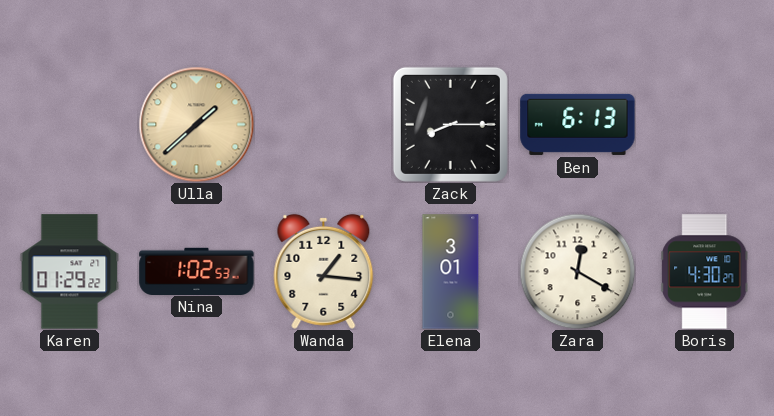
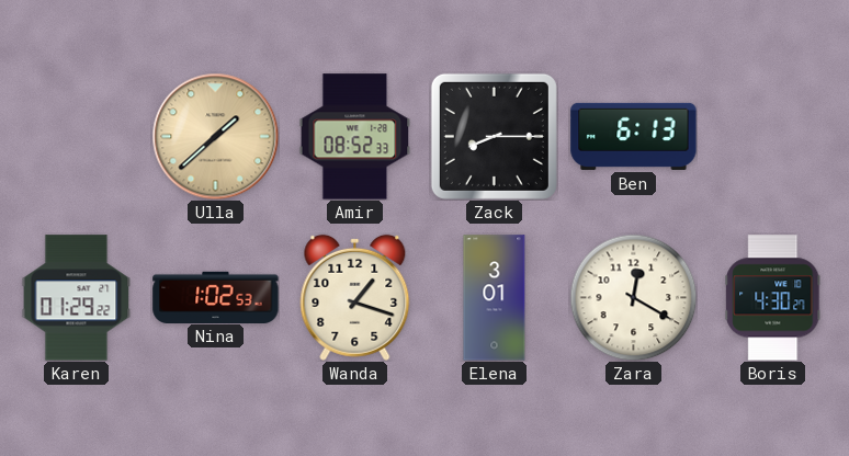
Amir: none -> 08:52 (355, 137)
Wanda: 1:16 -> 1:18 (355, 297)
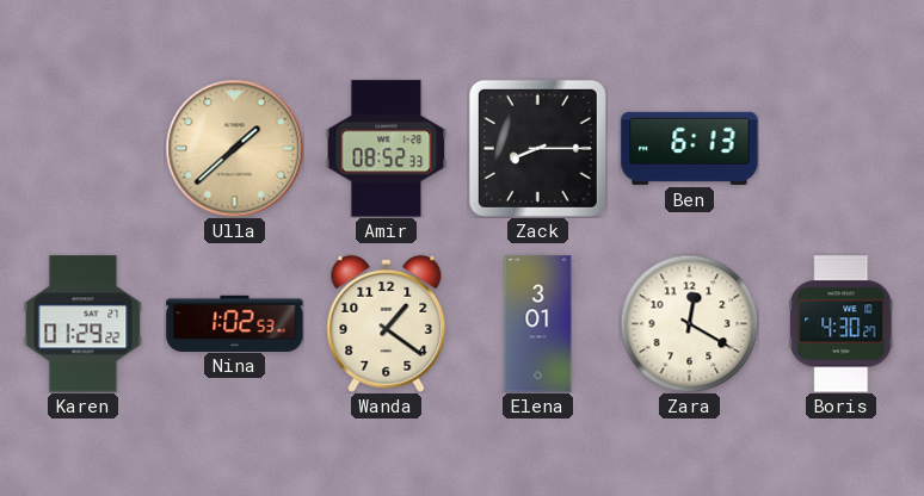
Wanda: 1:18 -> 1:21 (387, 323)
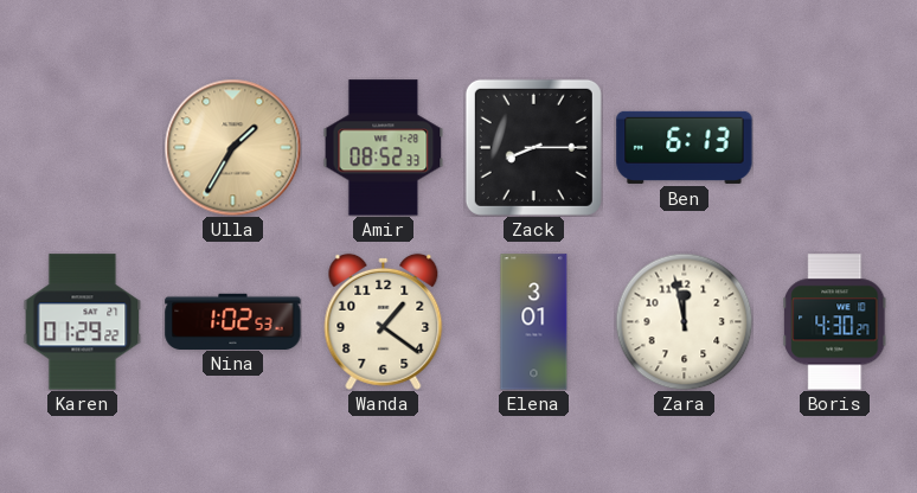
Ulla: 1:38 -> 1:35 (232, 147)
Zara: 12:20 -> 11:58 (684, 321)
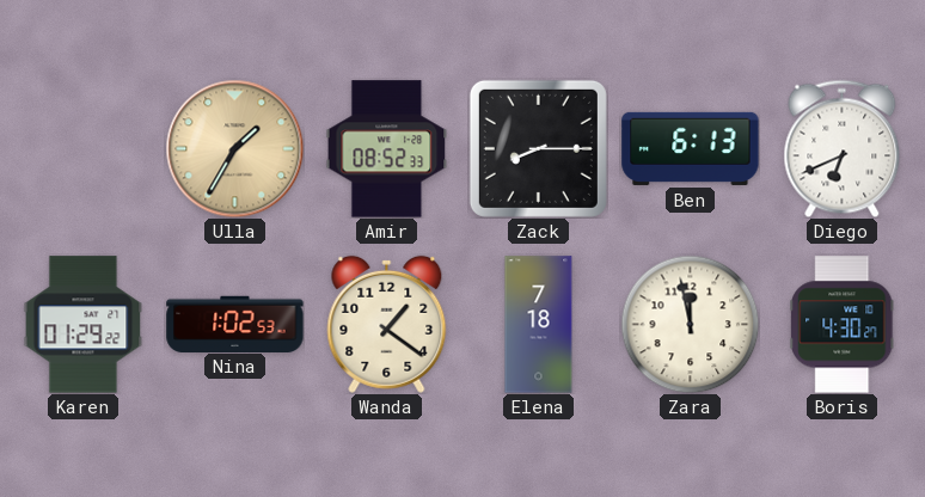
Diego: none -> 6:41 (843, 148)
Elena: 3:01 -> 7:18 (539, 325)
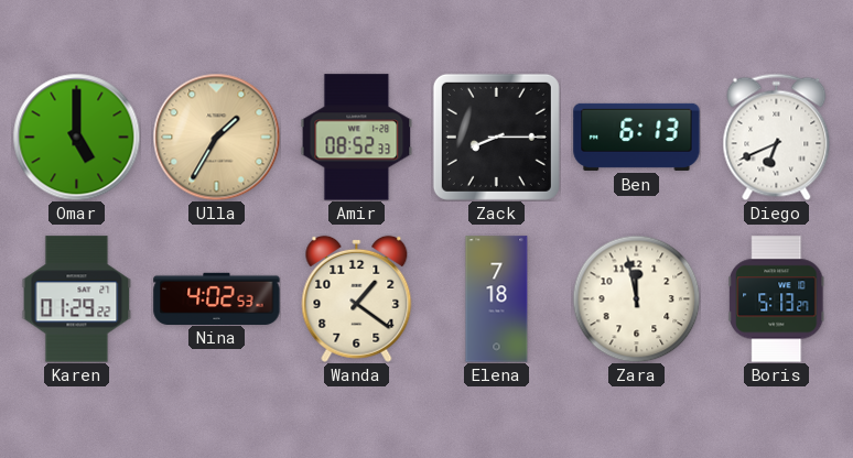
Omar: none -> 5:00 (76, 137)
Nina: 1:02 -> 4:02 (217, 298)
Boris: 4:30 -> 5:13 (777, 299)
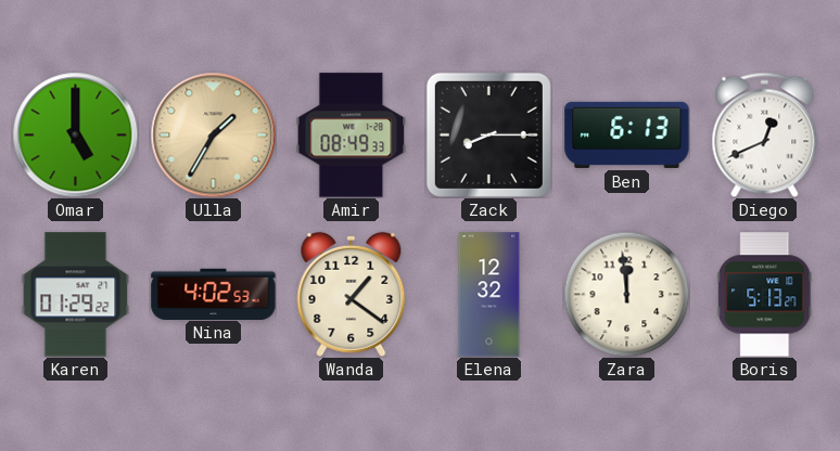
Amir: 08:52 -> 08:49 (352, 136)
Diego: 6:41 -> 12:41 (765, 134)
Elena: 7:18 -> 12:32 (489, 295)
Zara: 11:58 -> 11:59 (626, 294)
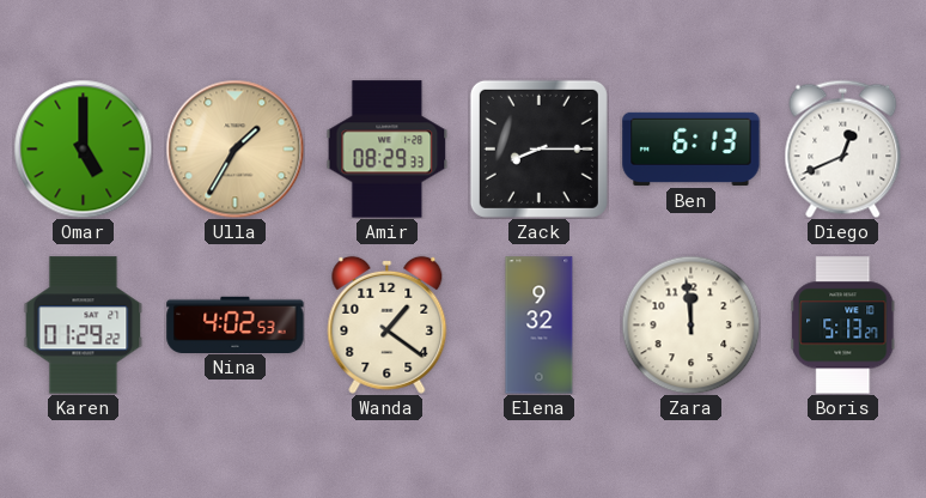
Amir: 08:49 -> 08:29 (388, 150)
Elena: 12:32 -> 9:32 (540, 326)
